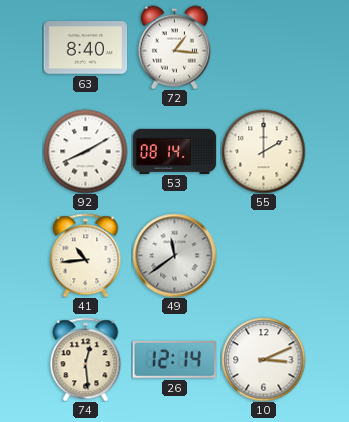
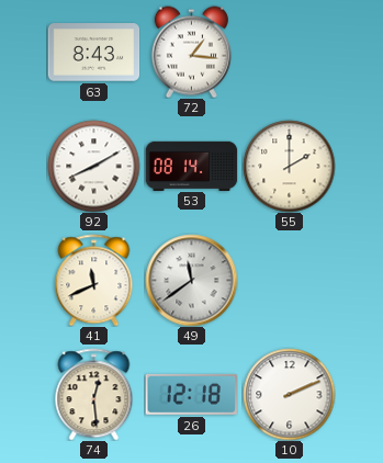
63: 8:40 -> 8:43 (93, 53)
41: 10:44 -> 11:41 (94, 280)
26: 12:14 -> 12:18 (191, 394)
10: 3:11 -> 2:11 (289, 394)
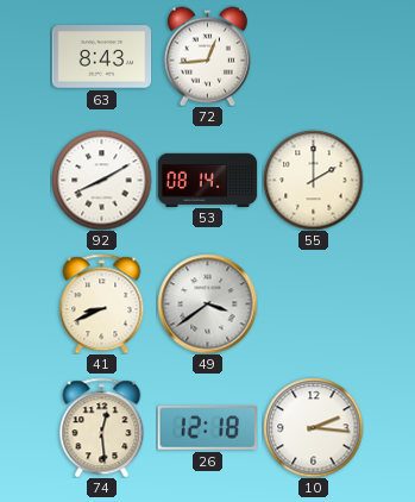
72: 1:16 -> 12:44 (207, 56)
41: 11:41 -> 8:41 (102, 303)
49: 11:39 -> 3:39 (207, 303)
10: 2:11 -> 2:16 (313, 427)
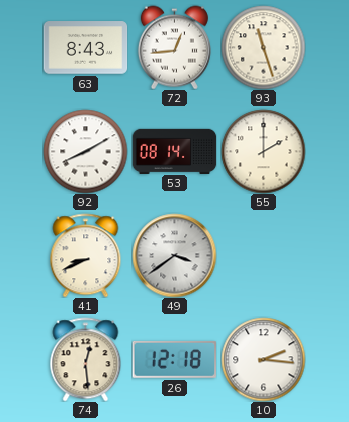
93: none -> 11:27 (263, 47)
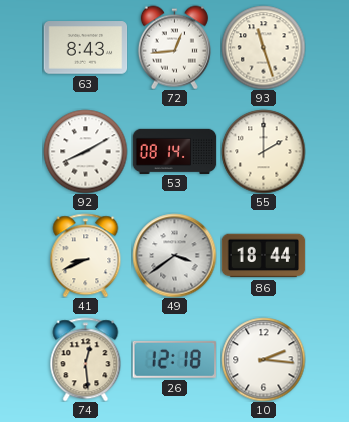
86: none -> 18:44 (263, 256)
